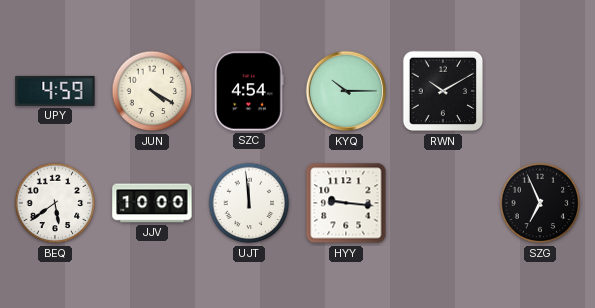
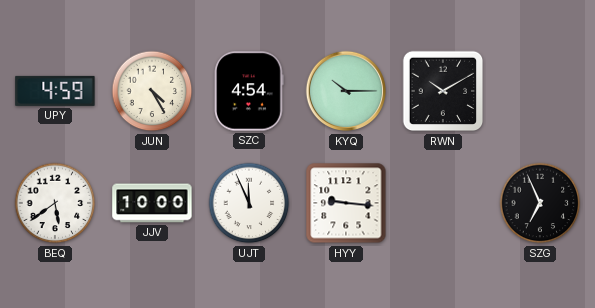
JUN: 4:20 -> 4:25 (152, 91)
UJT: 11:59 -> 11:56 (249, 203)
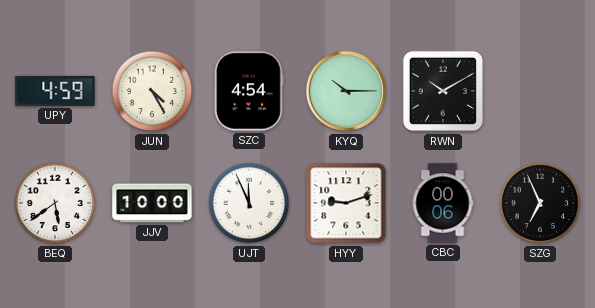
HYY: 9:16 -> 9:12 (346, 203)
CBC: none -> 00:06 (443, 203)
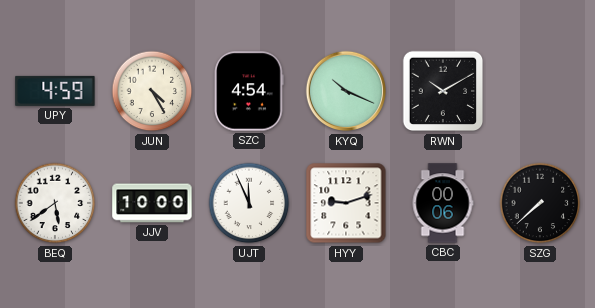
KYQ: 10:15 -> 10:19 (346, 91)
SZG: 6:56 -> 7:38 (540, 203)
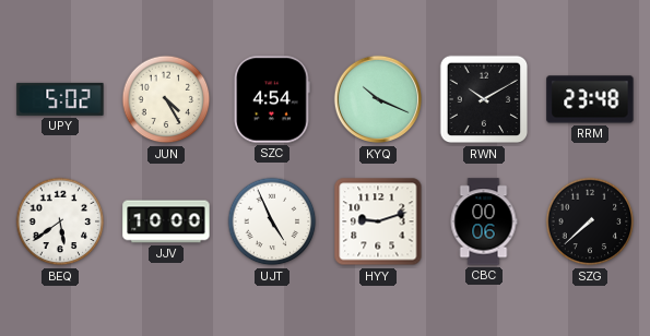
UPY: 4:59 -> 5:02 (60, 99)
RRM: none -> 23:48 (590, 99)
UJT: 11:56 -> 4:56 (272, 221)
